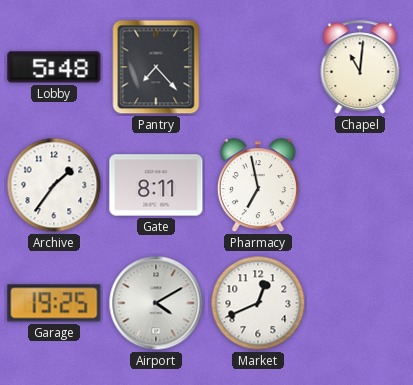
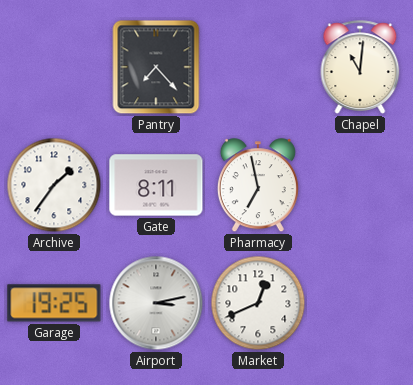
Lobby: 5:48 -> none (54, 67)
Airport: 4:10 -> 3:13 (156, 303)
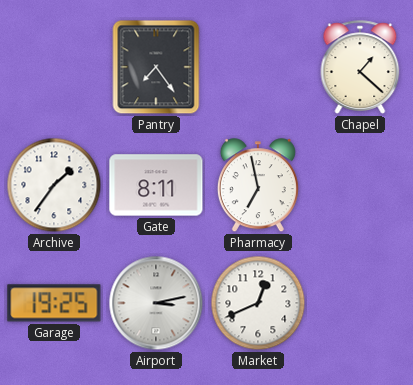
Pantry: 7:23 -> 7:24 (156, 67)
Chapel: 11:01 -> 1:22 (360, 67)
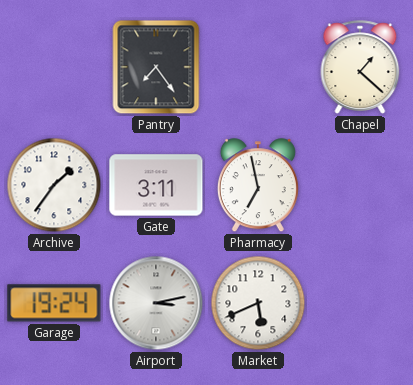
Gate: 8:11 -> 3:11 (156, 185)
Garage: 19:25 -> 19:24 (54, 303)
Market: 12:41 -> 5:41 (258, 303)
